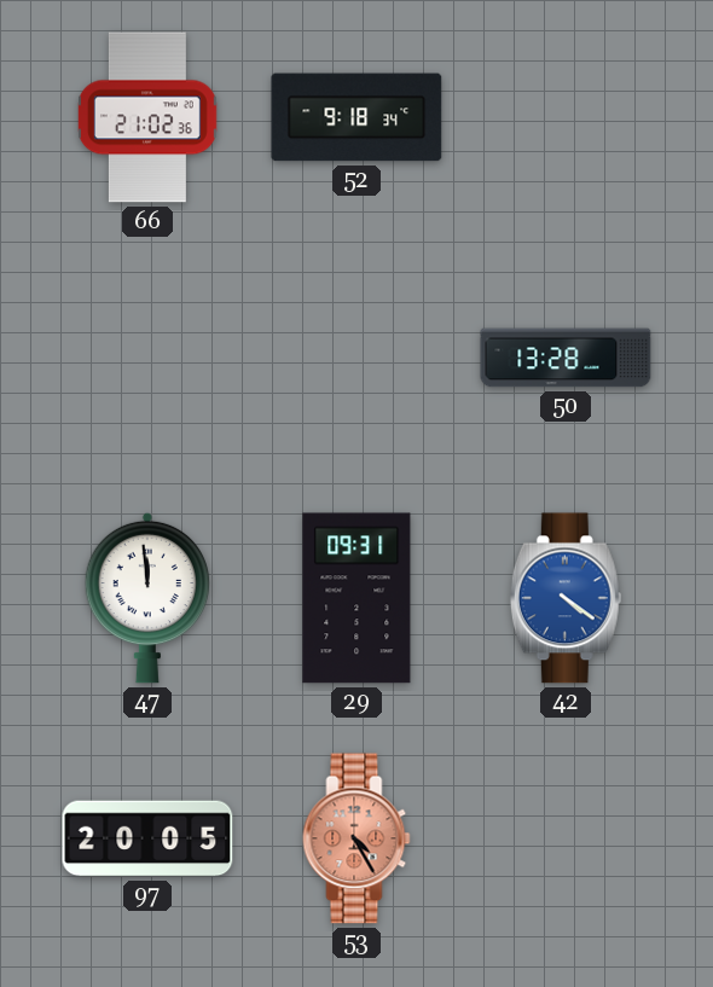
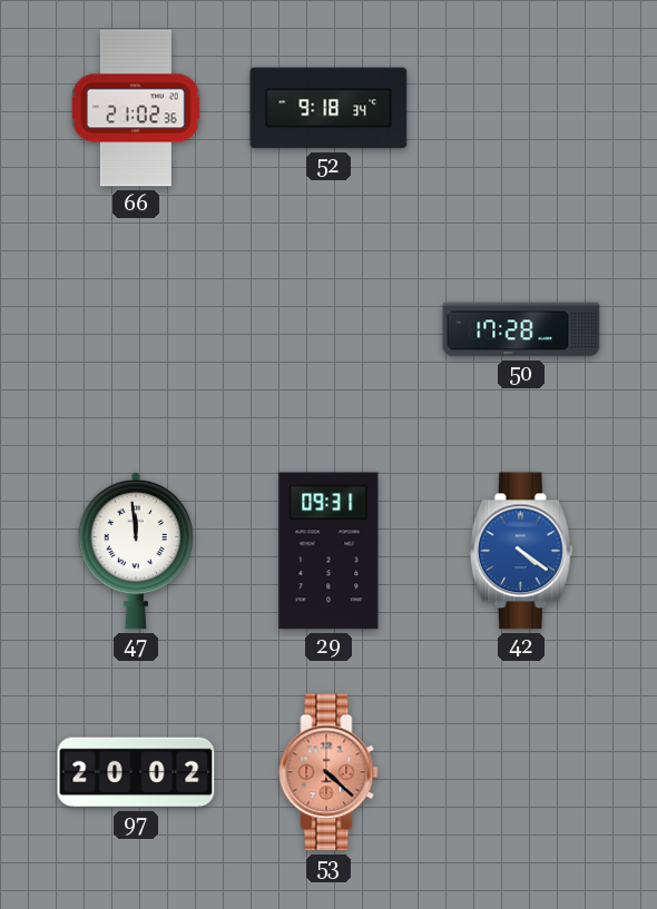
50: 13:28 -> 17:28 (521, 329)
97: 20:05 -> 20:02 (136, 772)
53: 4:25 -> 4:22 (329, 772)
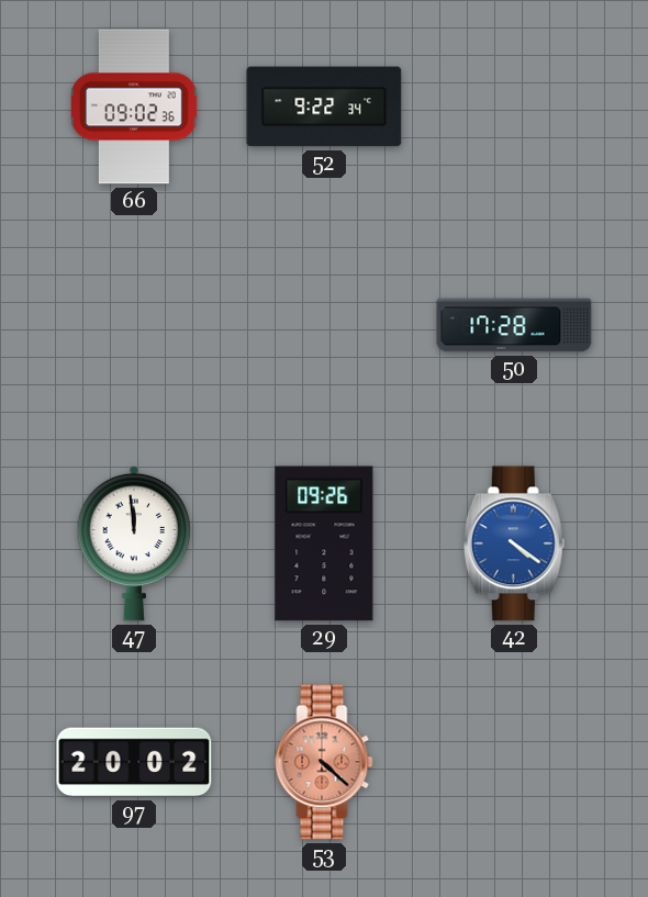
66: 21:02 -> 09:02 (135, 106)
52: 9:18 -> 9:22 (324, 106)
29: 09:31 -> 09:26 (324, 543)
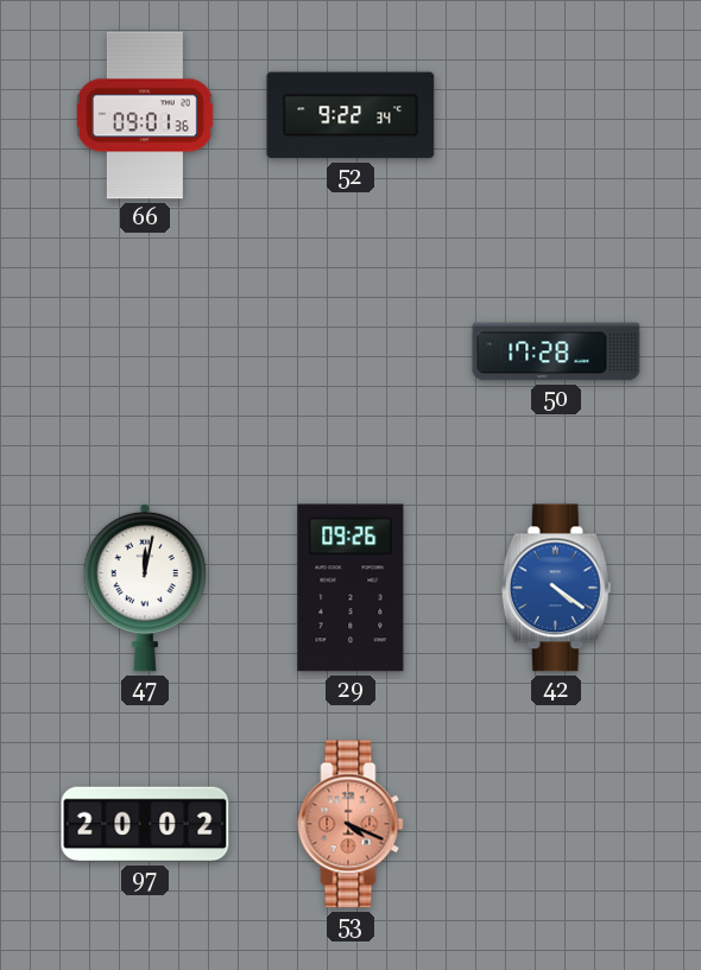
66: 09:02 -> 09:01 (146, 115)
47: 11:59 -> 12:02 (144, 588)
53: 4:22 -> 4:19 (350, 824)
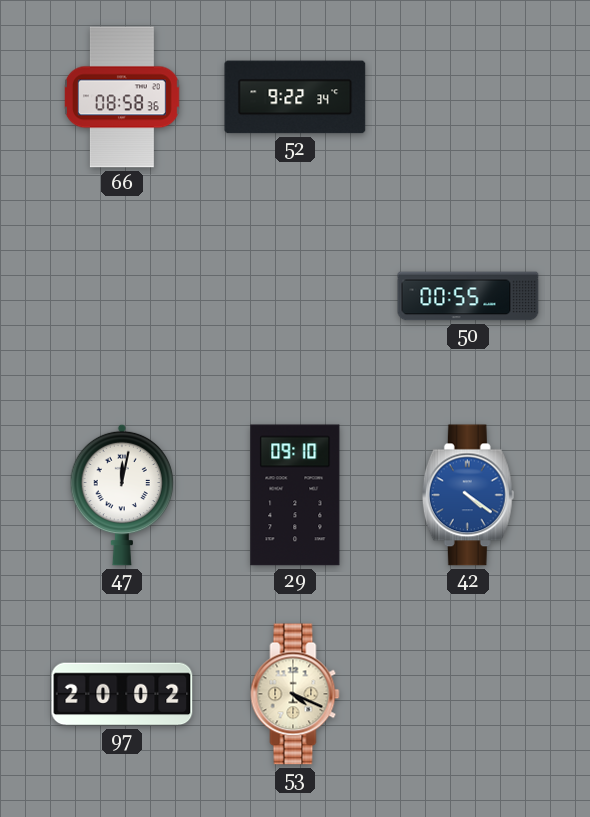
66: 09:01 -> 08:58 (123, 97)
50: 17:28 -> 00:55 (468, 296)
29: 09:26 -> 09:10 (295, 495)
53 dial: salmon -> cream (295, 694)
